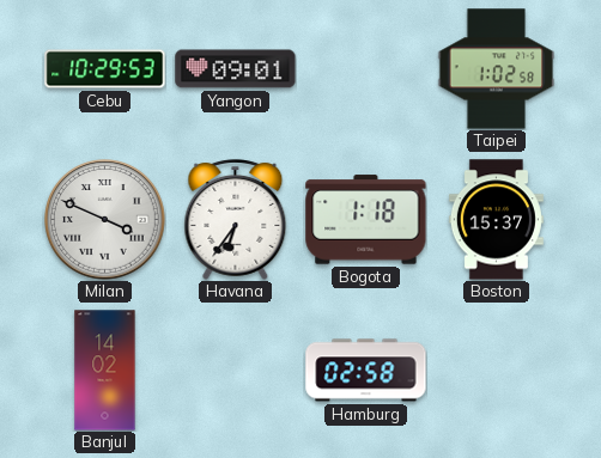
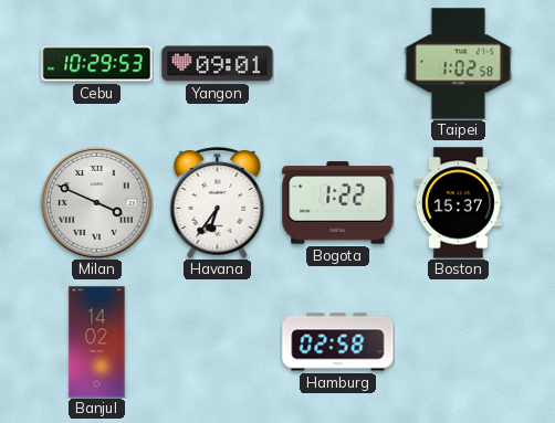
Bogota: 1:18 -> 1:22 (338, 203)
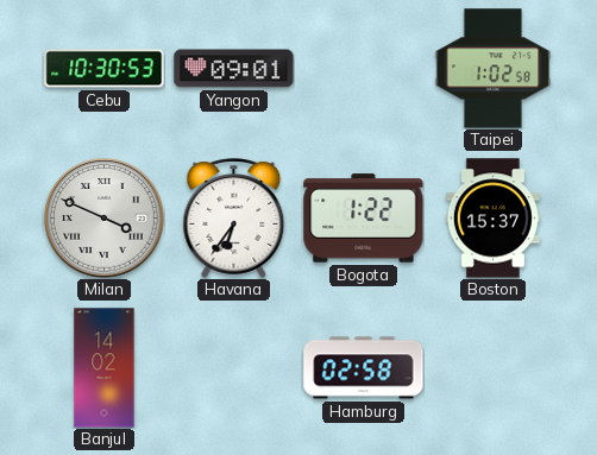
Cebu: 10:29 -> 10:30 (105, 69)
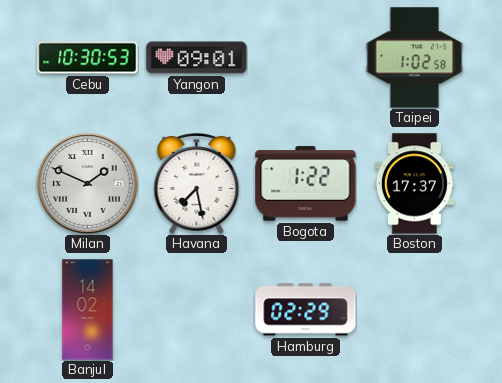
Milan: 3:49 -> 1:49 (88, 184)
Havana: 6:36 -> 7:28 (197, 183)
Boston: 15:37 -> 17:37 (414, 184)
Hamburg: 02:58 -> 02:29 (306, 310)
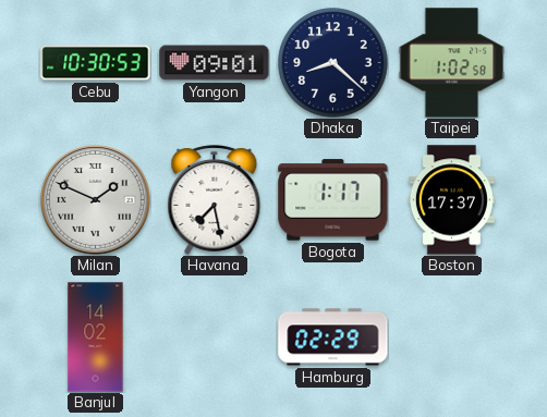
Dhaka: none -> 8:22 (333, 63)
Bogota: 1:22 -> 1:17 (333, 200)
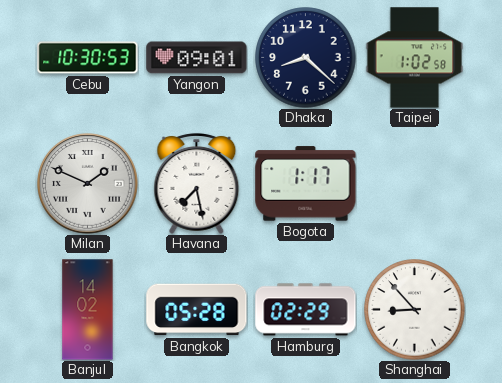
Boston: 17:37 -> none (451, 200)
Bangkok: none -> 05:28 (197, 310)
Shanghai: none -> 8:53 (415, 310)
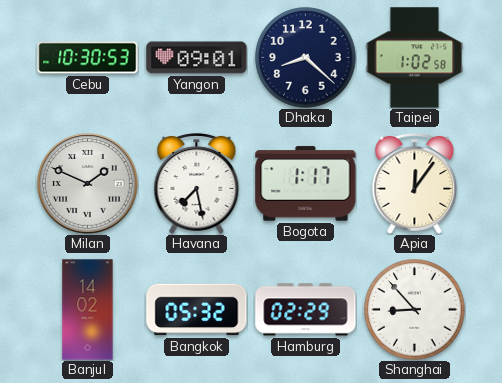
Apia: none -> 12:06 (415, 183)
Bangkok: 05:28 -> 05:32 (197, 310)
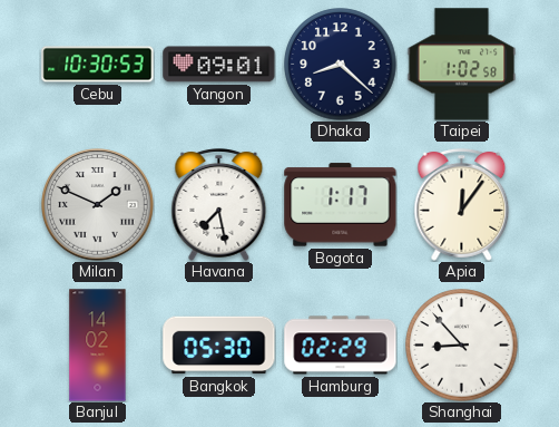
Bangkok: 05:32 -> 05:30 (219, 346)
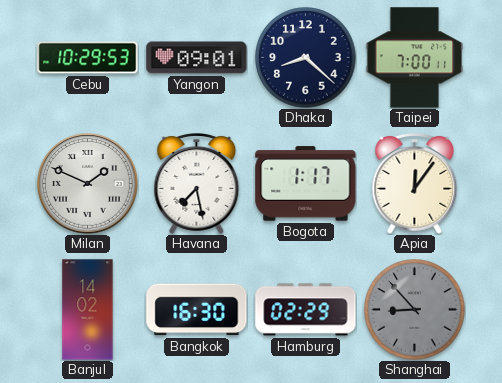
Cebu: 10:30 -> 10:29 (88, 58)
Taipei: 1:02 -> 7:00 (415, 58)
Bangkok: 05:30 -> 16:30 (197, 310)
Shanghai dial: white -> grey (415, 310)
